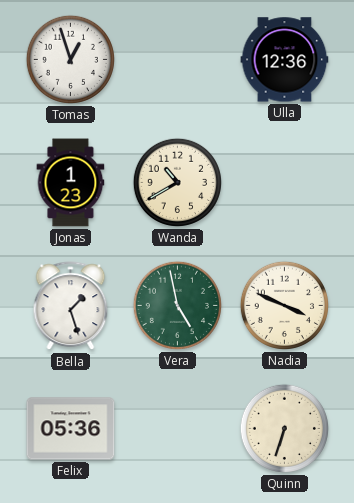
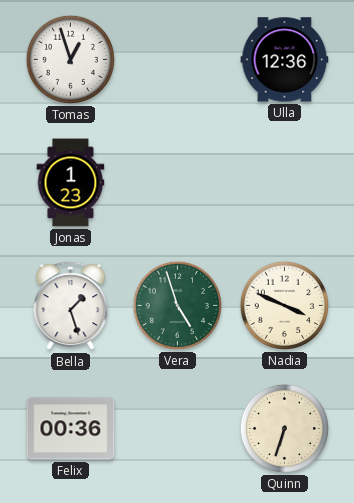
Wanda: 10:40 -> none (177, 182)
Vera: 4:58 -> 4:57 (177, 305)
Felix: 05:36 -> 00:36 (71, 429)
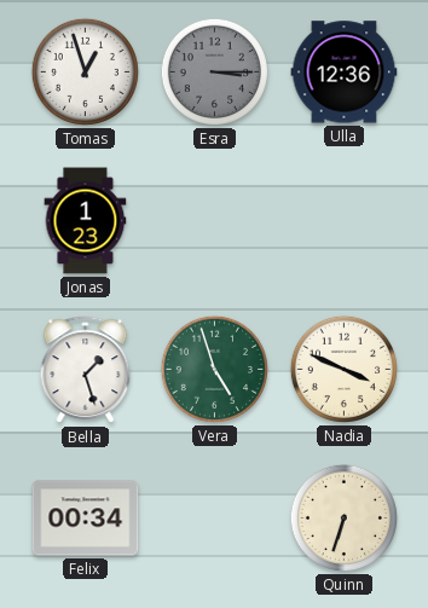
Esra: none -> 3:15 (214, 71)
Felix: 00:36 -> 00:34 (86, 519)
